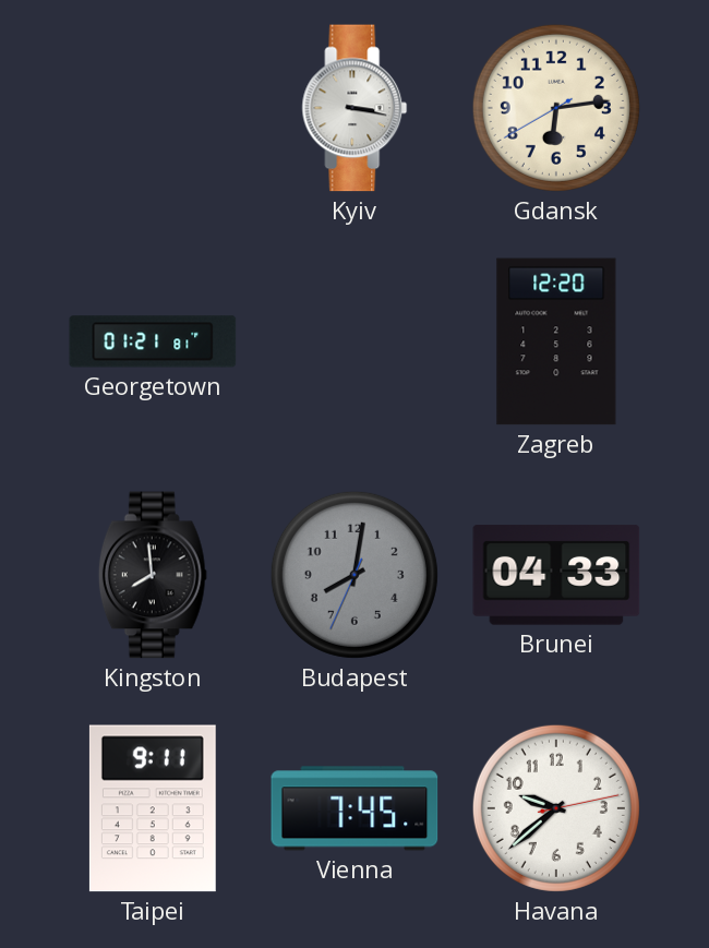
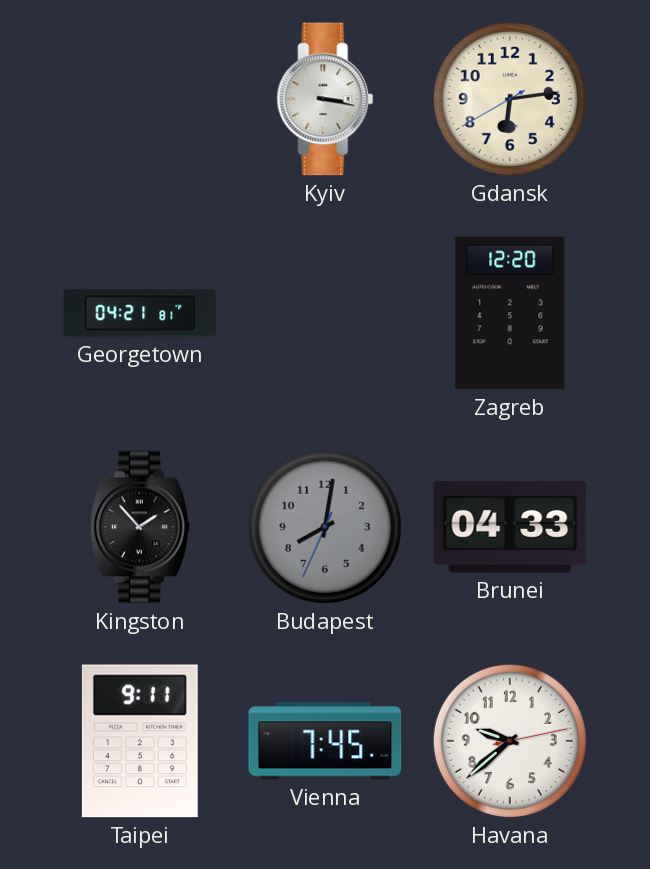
Georgetown: 01:21 -> 04:21 (140, 313)
Kingston: 7:59 -> 1:53 (140, 527)
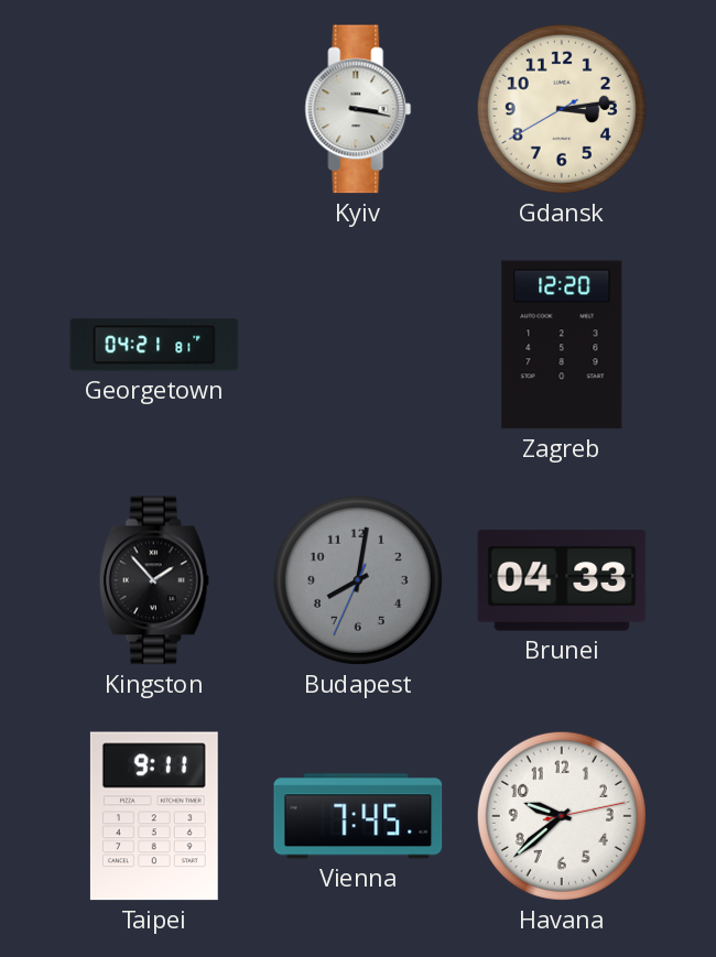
Gdansk: 6:13 -> 3:13 (562, 109)
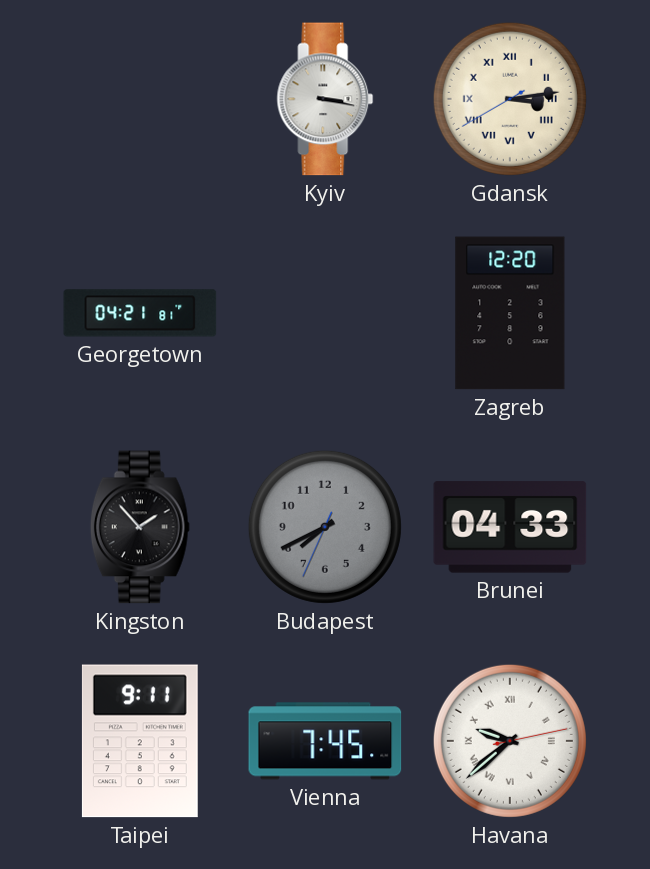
Gdansk numerals: Arabic -> Roman (510, 99)
Budapest: 8:01 -> 7:40 (325, 527)
Havana numerals: Arabic -> Roman (510, 741)
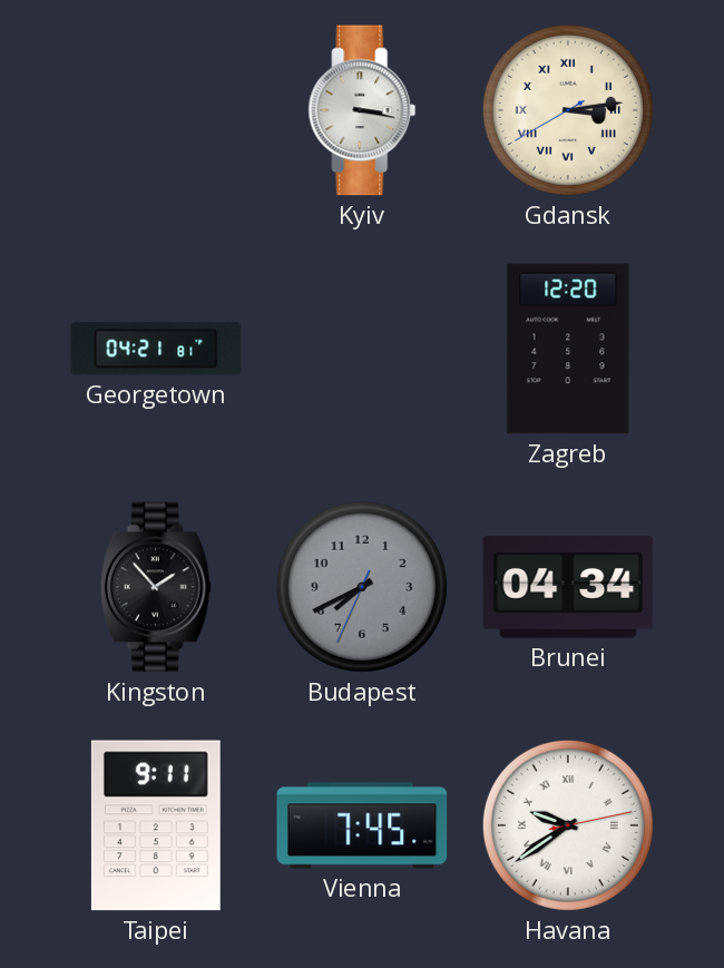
Brunei: 04:33 -> 04:34 (568, 587)
Havana: 9:38 -> 9:39 (568, 825)
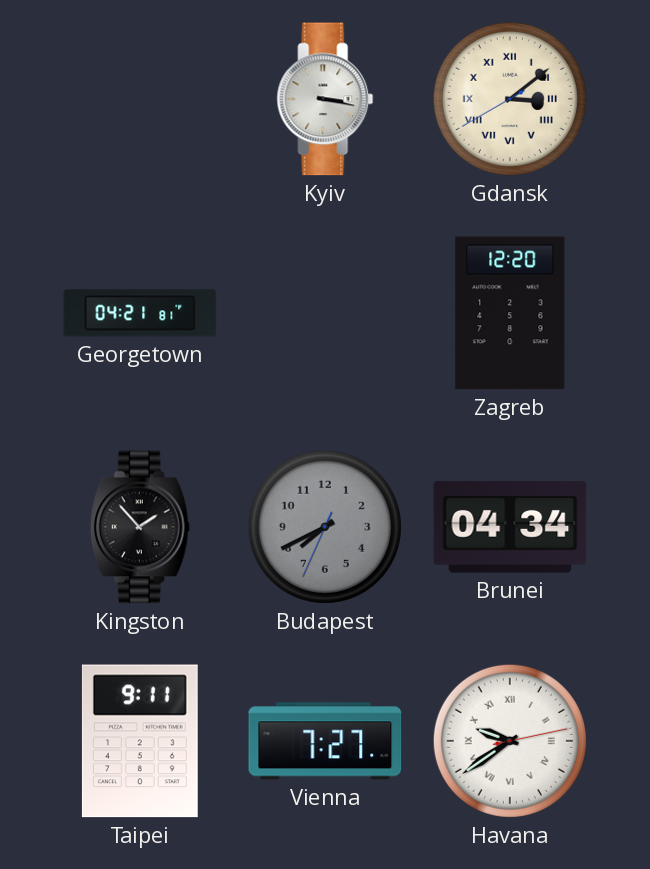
Gdansk: 3:13 -> 3:08 (510, 99)
Vienna: 7:45 -> 7:27 (325, 741)
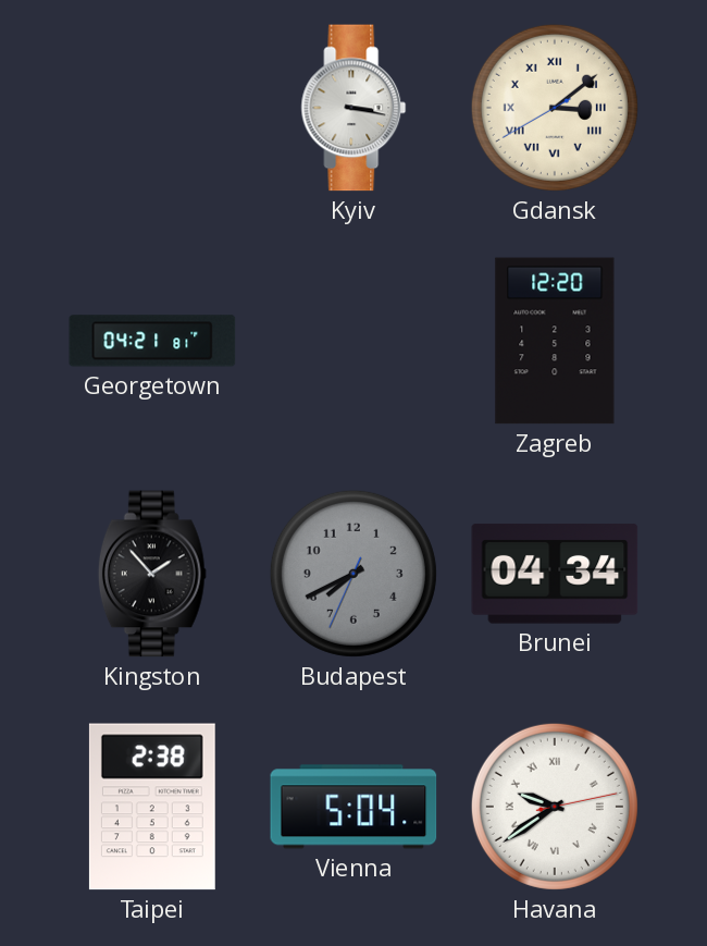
Taipei: 9:11 -> 2:38 (152, 807)
Vienna: 7:27 -> 5:04 (353, 807)
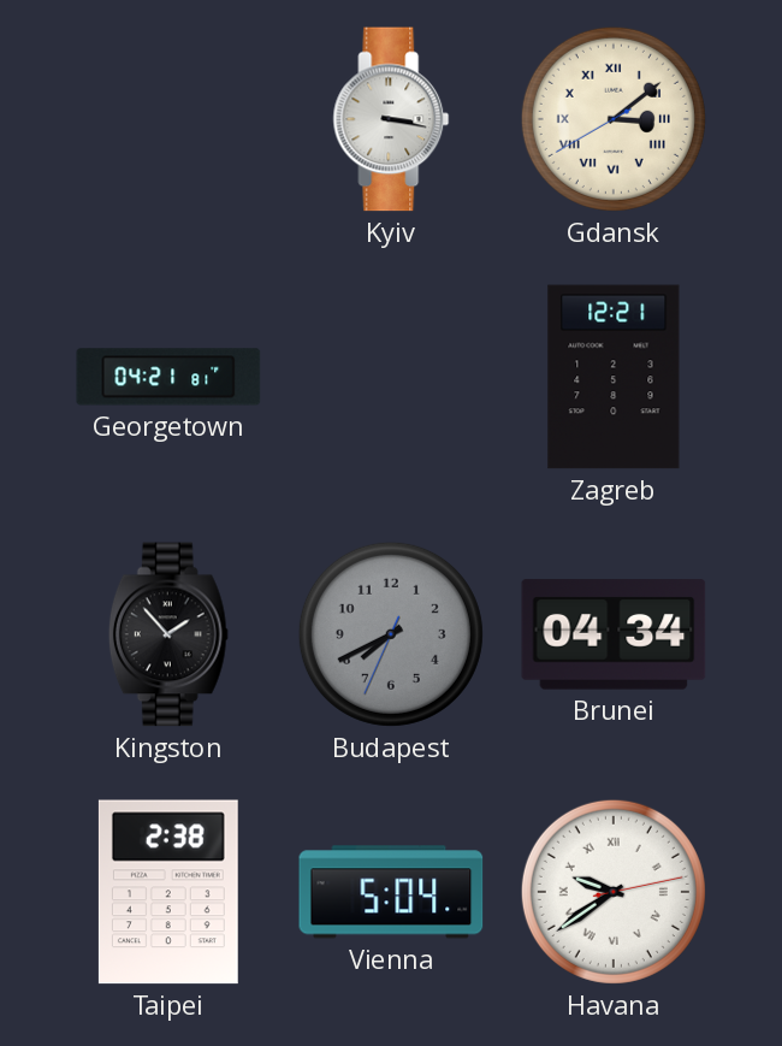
Zagreb: 12:20 -> 12:21 (614, 377)
